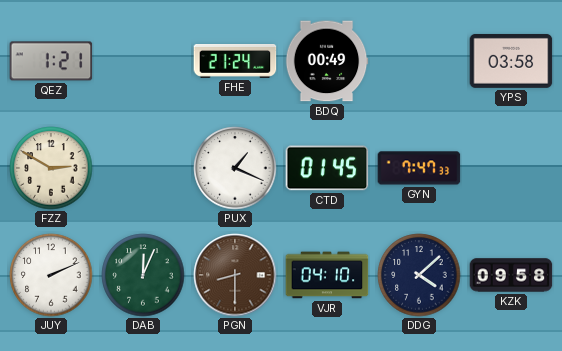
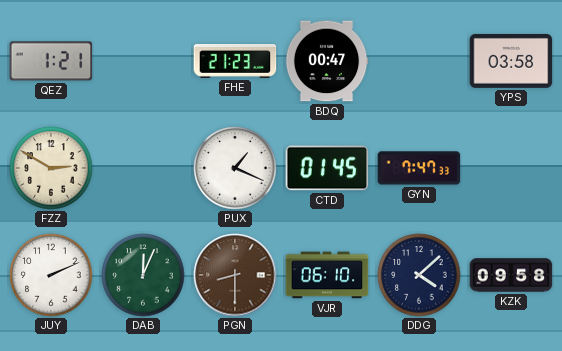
FHE: 21:24 -> 21:23 (235, 62)
BDQ: 00:49 -> 00:47 (327, 61)
VJR: 04:10 -> 06:10 (327, 275)
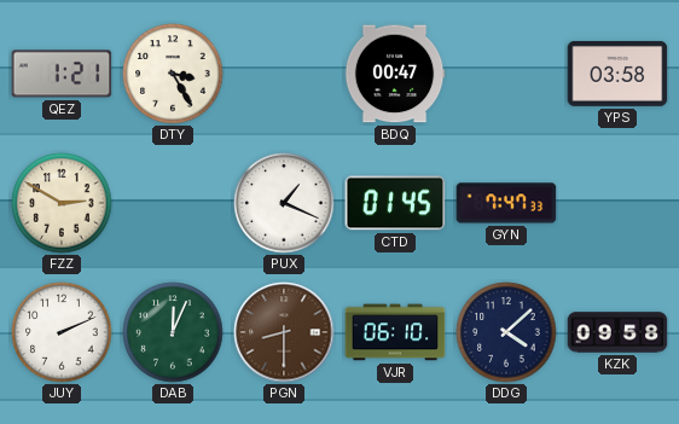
DTY: none -> 3:25 (173, 74)
FHE: 21:23 -> none (235, 62)
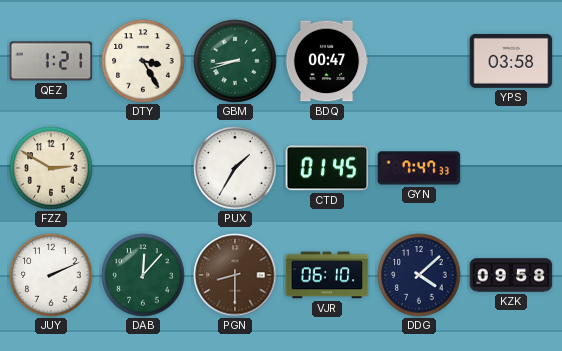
GBM: none -> 8:42 (235, 61)
PUX: 1:19 -> 1:35 (235, 168)
DAB: 12:04 -> 12:07 (143, 275)
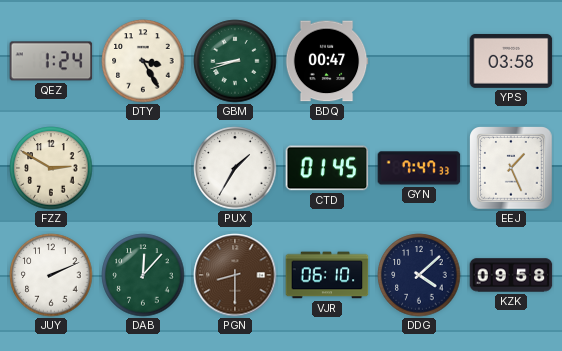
QEZ: 1:21 -> 1:24 (51, 61)
EEJ: none -> 1:26 (511, 168)
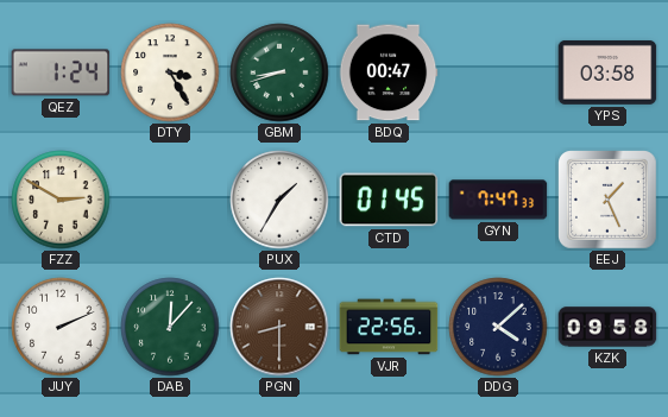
VJR: 06:10 -> 22:56 (389, 327)
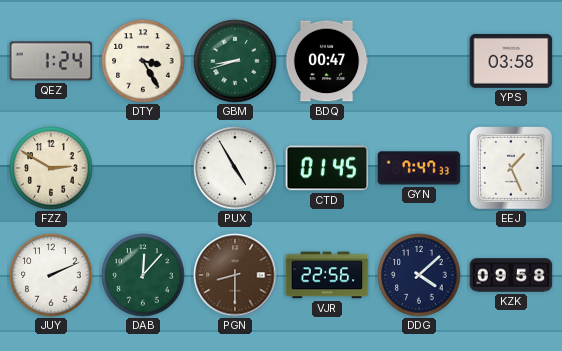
PUX: 1:35 -> 4:55 (235, 168)
